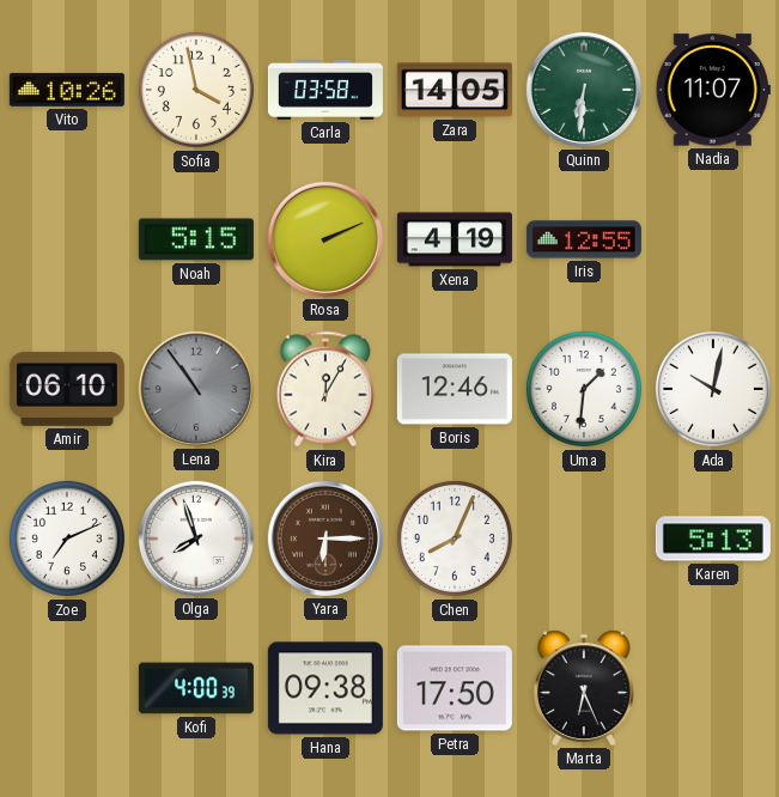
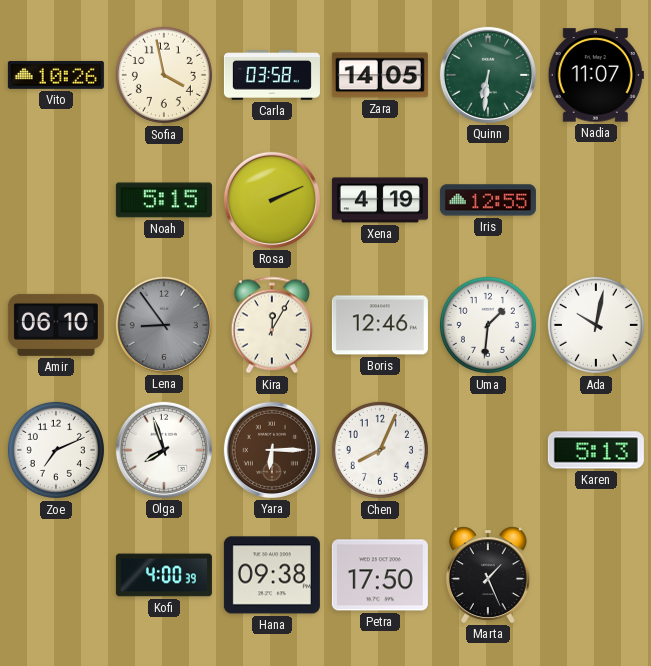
Lena: 10:54 -> 8:54 (164, 325)
Marta: 6:26 -> 1:26 (488, 575)
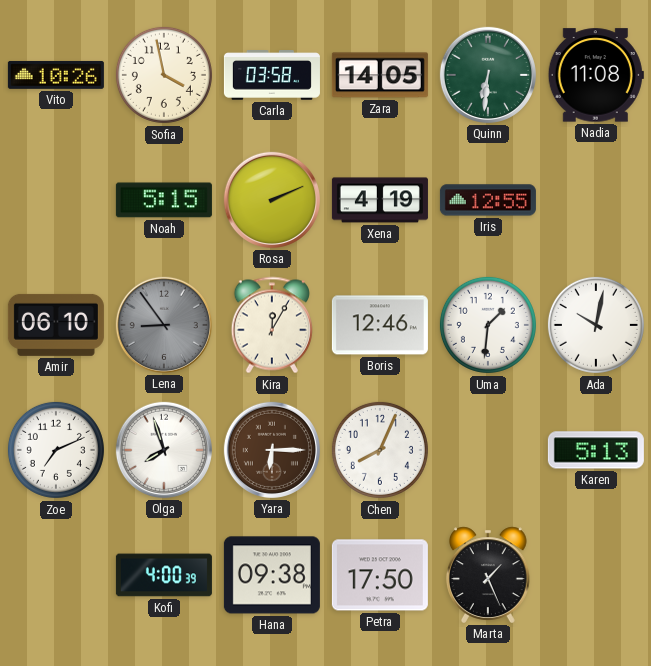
Nadia: 11:07 -> 11:08 (596, 75)
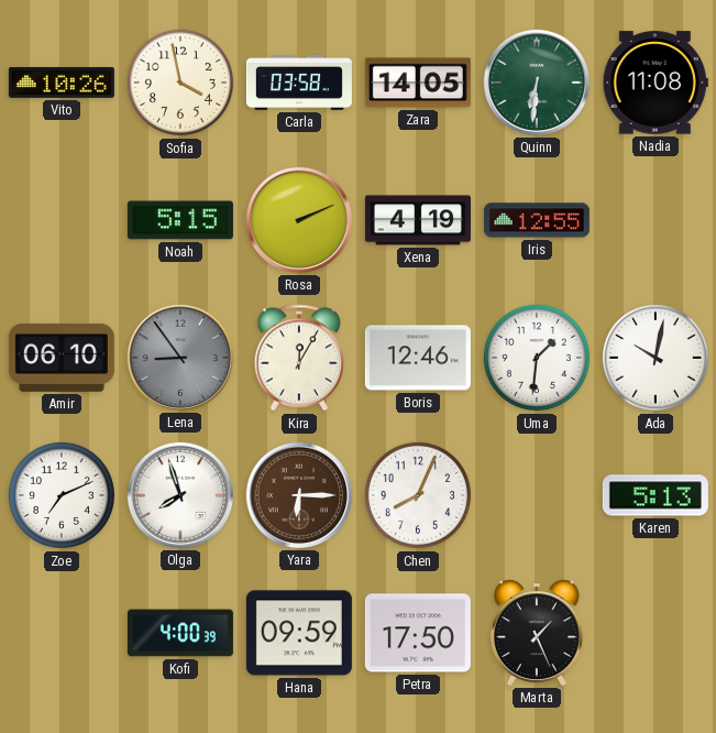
Hana: 09:38 -> 09:59 (299, 633)
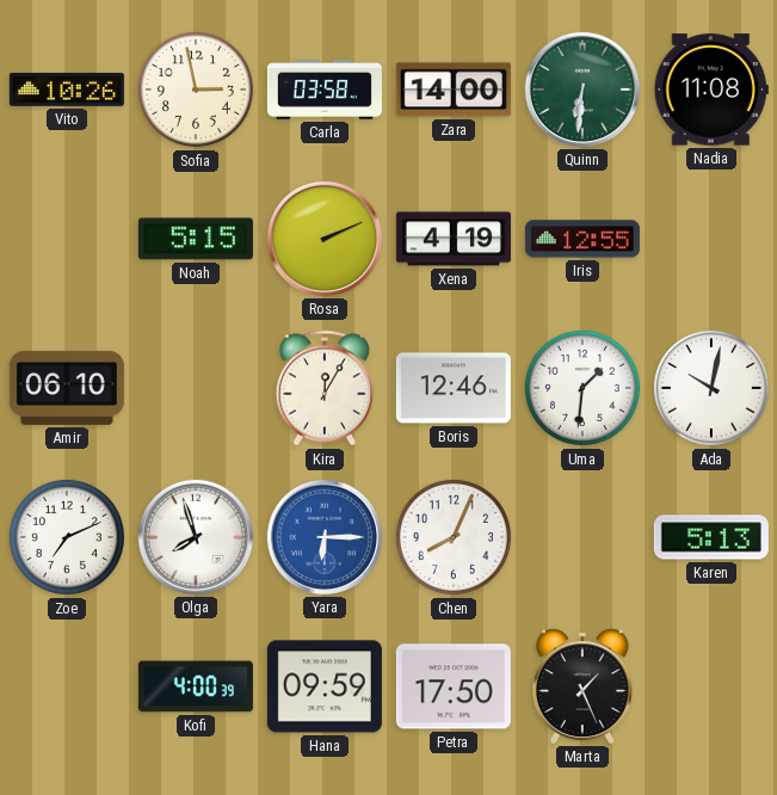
Sofia: 3:58 -> 2:58 (196, 90)
Zara: 14:05 -> 14:00 (454, 90)
Lena: 8:54 -> none (180, 358)
Yara dial: brown -> blue (325, 537)
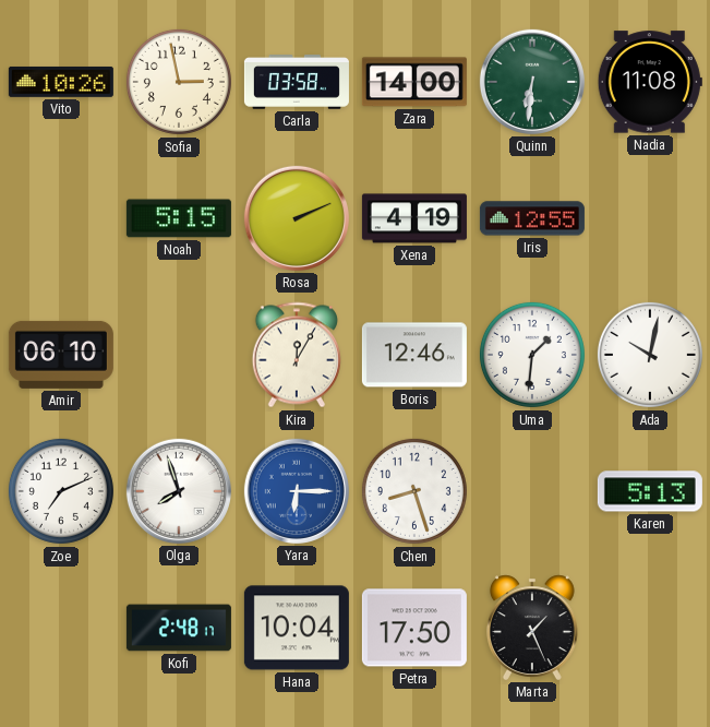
Chen: 8:04 -> 8:27 (414, 491)
Kofi: 4:00 -> 2:48 (179, 628)
Hana: 09:59 -> 10:04 (297, 628)
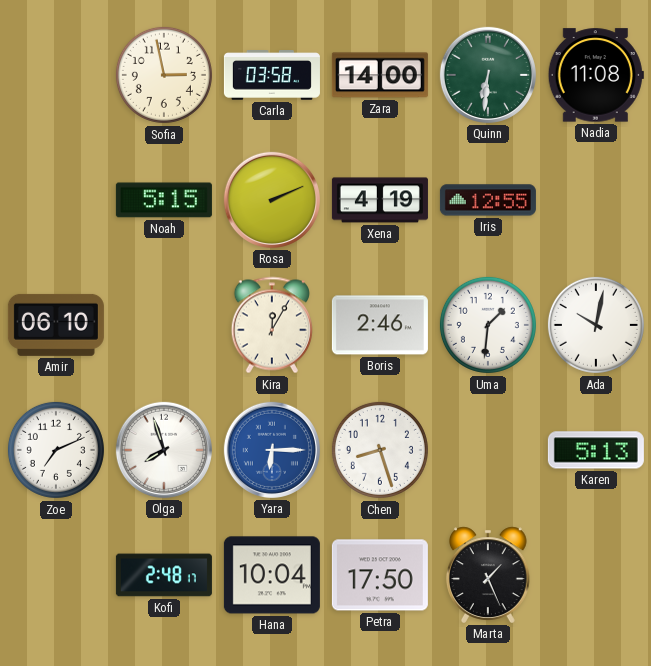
Vito: 10:26 -> none (61, 82)
Boris: 12:46 -> 2:46 (380, 325)
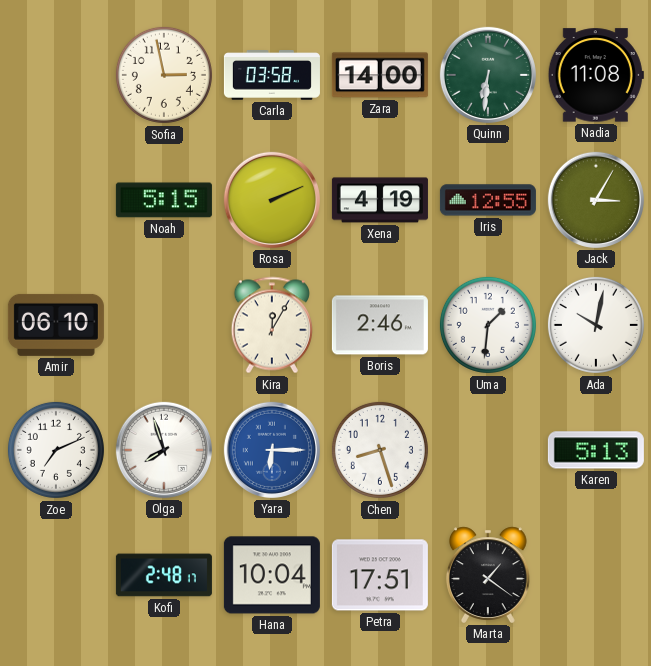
Jack: none -> 3:05 (596, 200)
Petra: 17:50 -> 17:51 (380, 575)
Marta: 1:26 -> 1:21 (488, 575)
